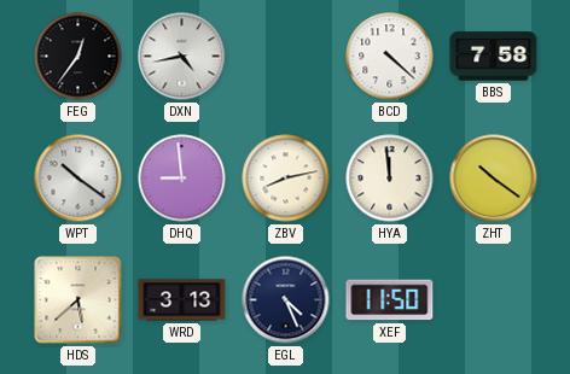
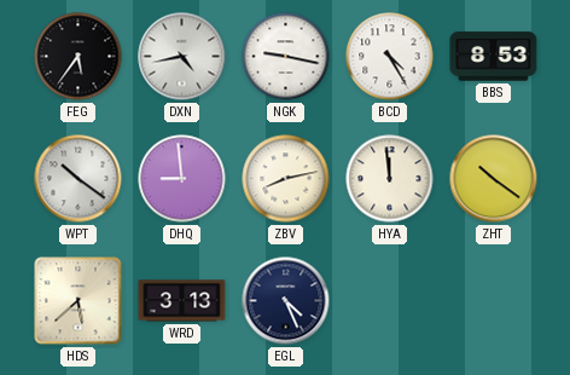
FEG: 12:36 -> 5:36 (78, 57)
NGK: none -> 9:17 (286, 57)
BCD: 4:22 -> 4:25 (390, 57)
BBS: 7:58 -> 8:53 (494, 57)
XEF: 11:50 -> none (390, 300)
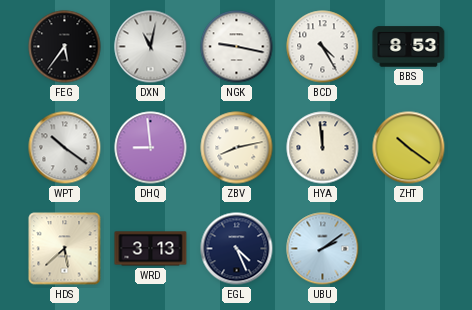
DXN: 4:43 -> 11:02 (151, 47)
UBU: none -> 2:09 (323, 249)
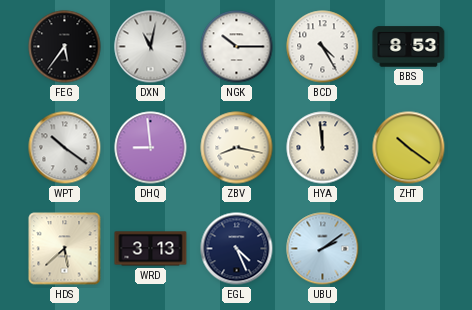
NGK: 9:17 -> 10:15 (237, 47)
ZBV: 8:13 -> 8:17 (237, 148)
